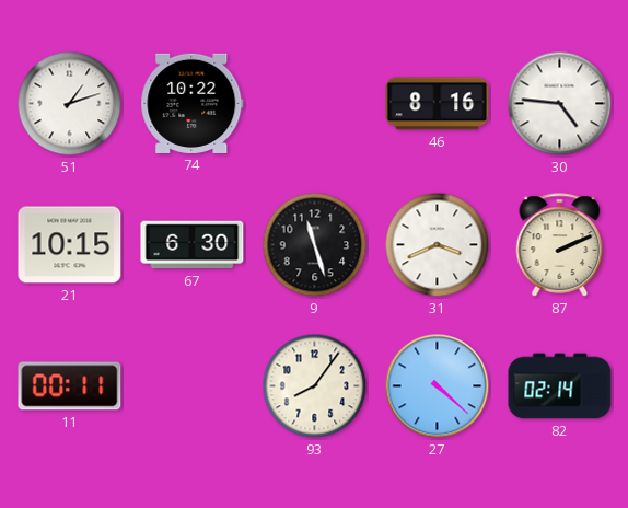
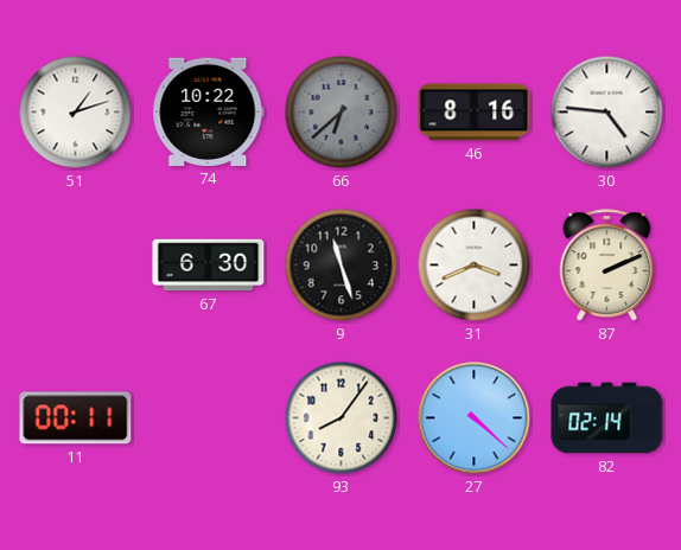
66: none -> 6:38 (342, 113)
21: 10:15 -> none (70, 245)
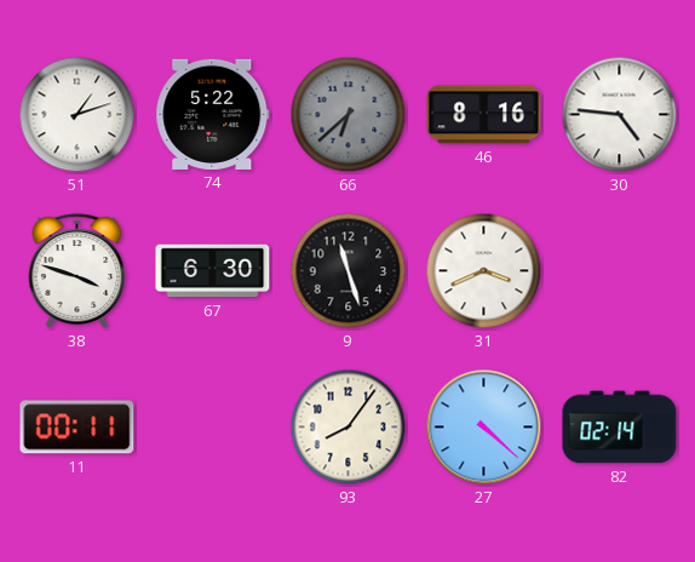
74: 10:22 -> 5:22 (213, 114)
38: none -> 3:48 (77, 271)
87: 2:11 -> none (607, 266)
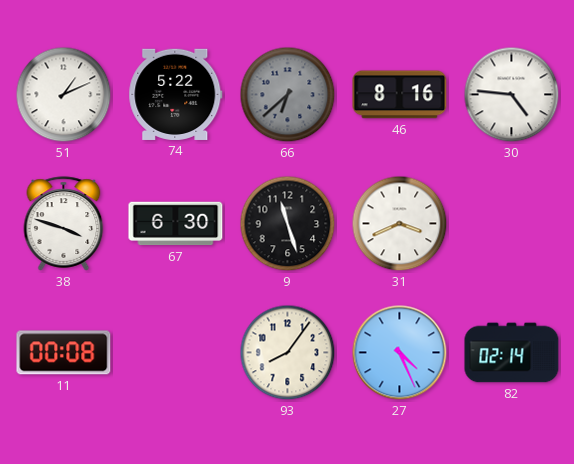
51: 1:12 -> 1:11 (64, 95)
11: 00:11 -> 00:08 (64, 353)
27: 4:22 -> 4:26 (400, 353)
